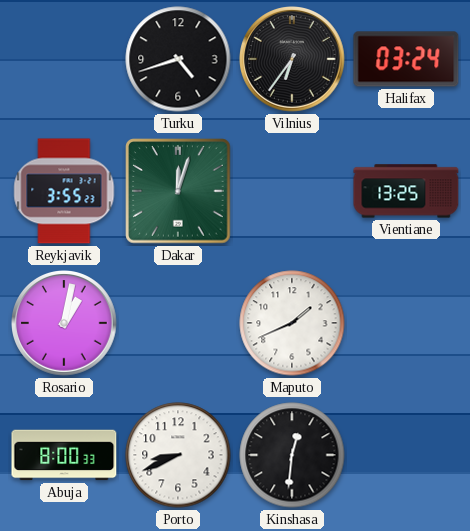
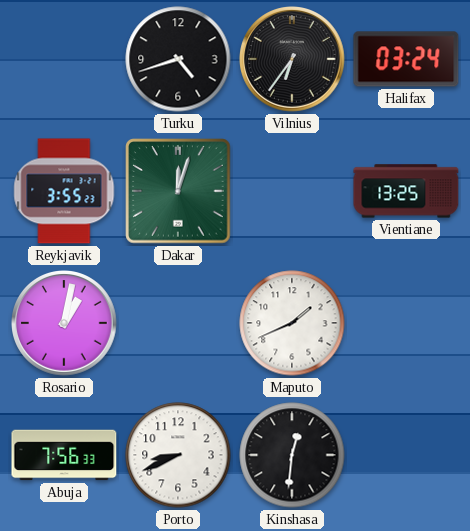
Abuja: 8:00 -> 7:56 (64, 455)
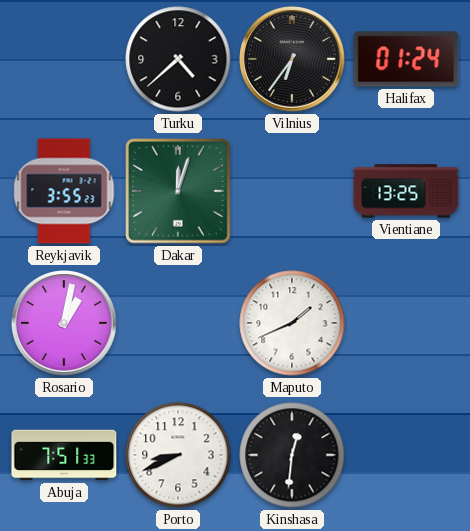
Turku: 4:42 -> 4:38 (178, 59)
Halifax: 03:24 -> 01:24 (406, 59)
Abuja: 7:56 -> 7:51 (64, 455)
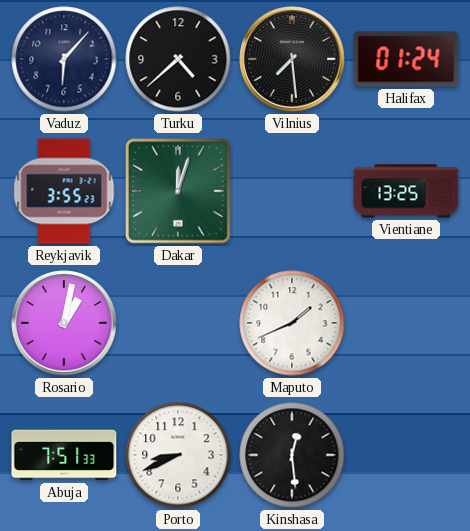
Vaduz: none -> 6:07 (64, 59)
Vilnius: 6:36 -> 7:29 (293, 60)
Kinshasa: 12:31 -> 12:29 (292, 455)
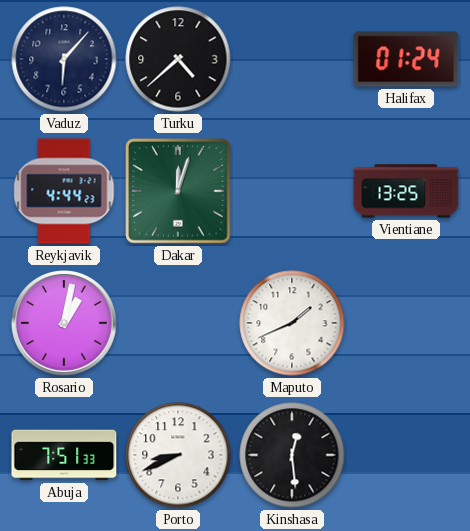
Vilnius: 7:29 -> none (293, 60)
Reykjavik: 3:55 -> 4:44 (64, 191)
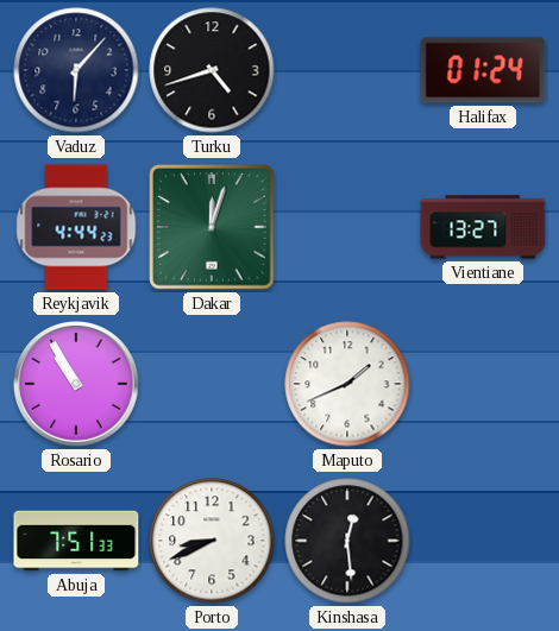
Turku: 4:38 -> 4:42 (212, 70)
Vientiane: 13:25 -> 13:27 (483, 227)
Rosario: 1:02 -> 10:55 (77, 385)
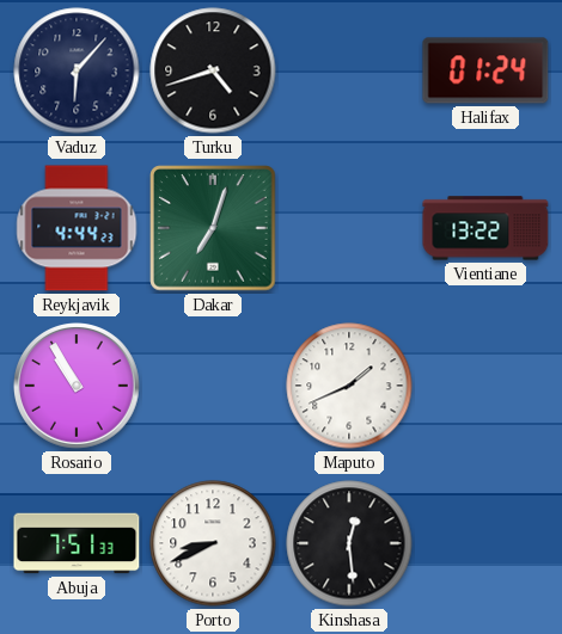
Dakar: 12:03 -> 7:03 (213, 228)
Vientiane: 13:27 -> 13:22 (485, 228)
